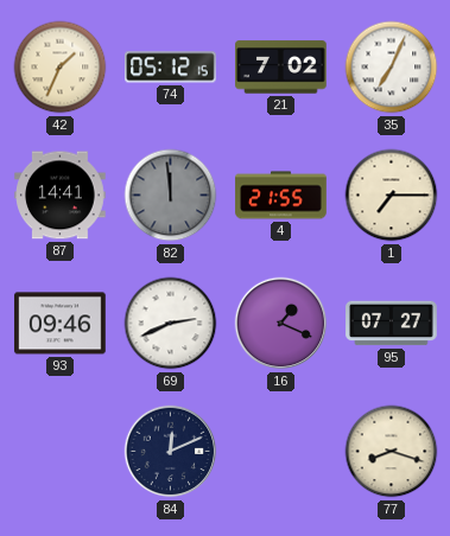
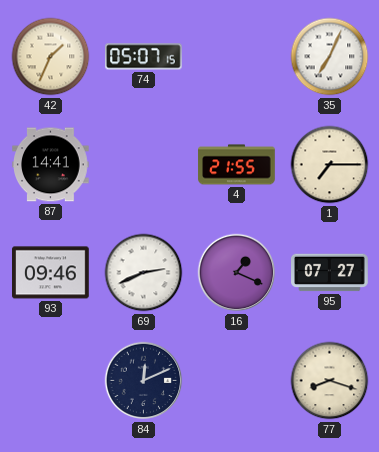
74: 05:12 -> 05:07 (144, 57)
21: 7:02 -> none (281, 68)
82: 11:59 -> none (171, 196)
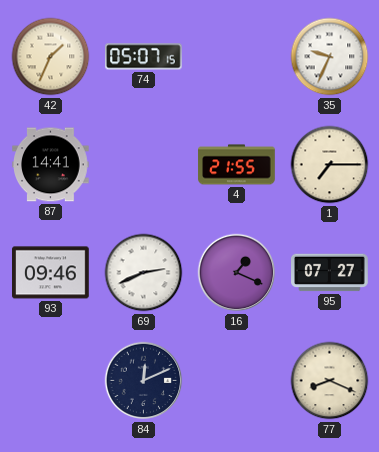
35: 7:04 -> 9:34 (330, 57)
77: 8:18 -> 8:19 (330, 381)
